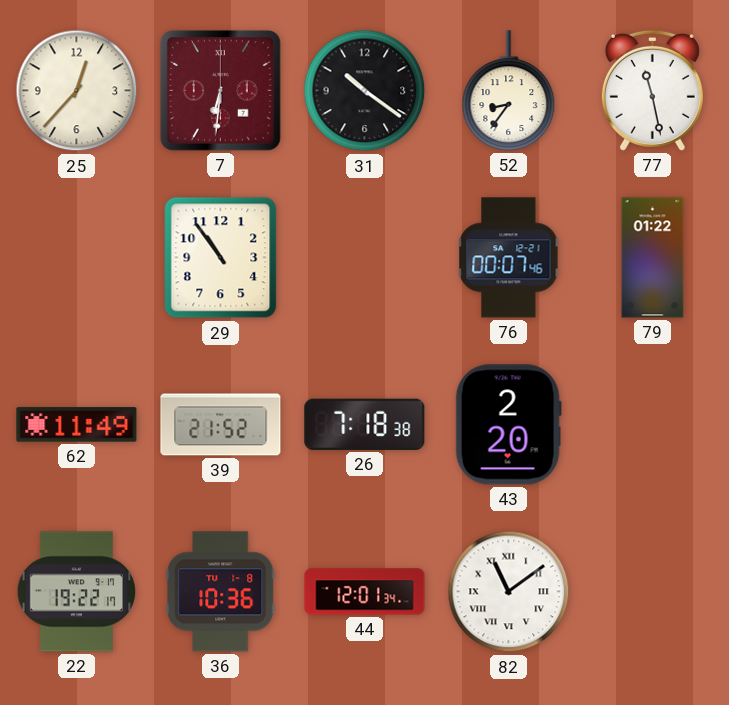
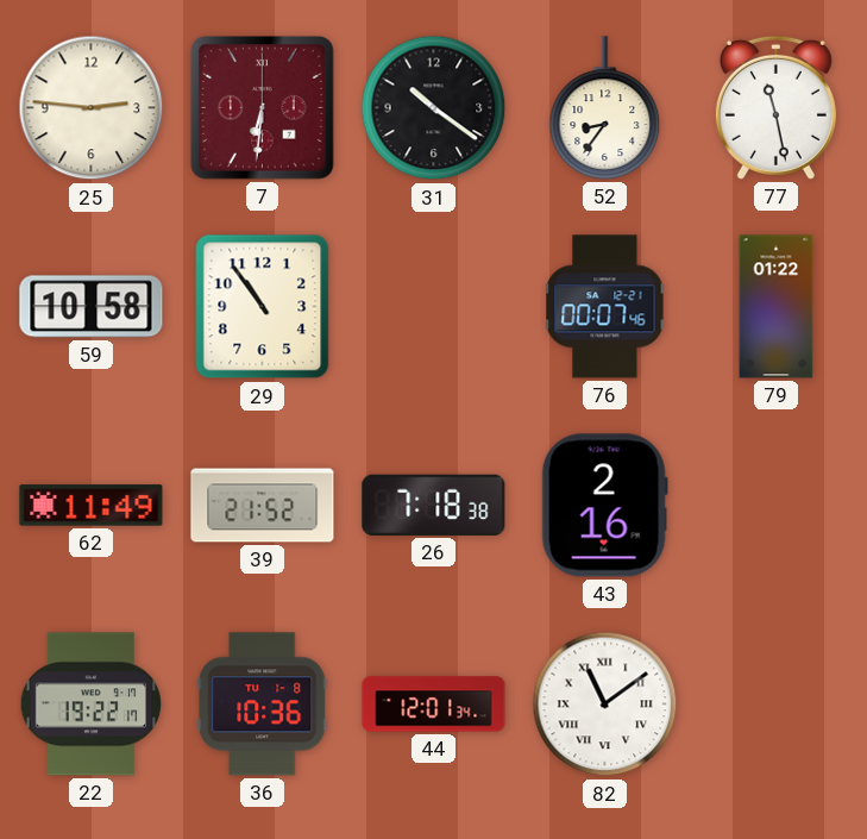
25: 12:37 -> 2:46 (92, 108)
59: none -> 10:58 (92, 307)
43: 2:20 -> 2:16 (604, 506)
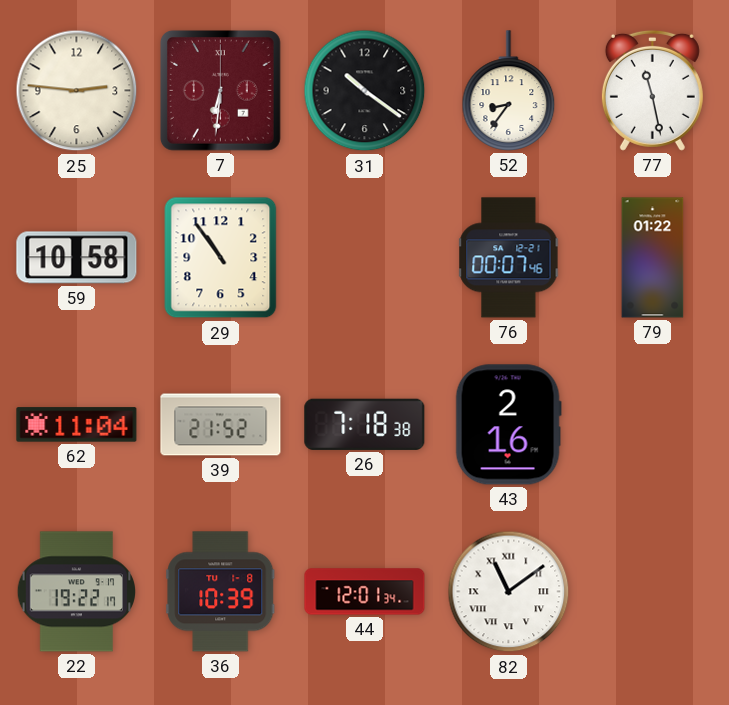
62: 11:49 -> 11:04 (77, 425)
36: 10:36 -> 10:39 (221, 592)
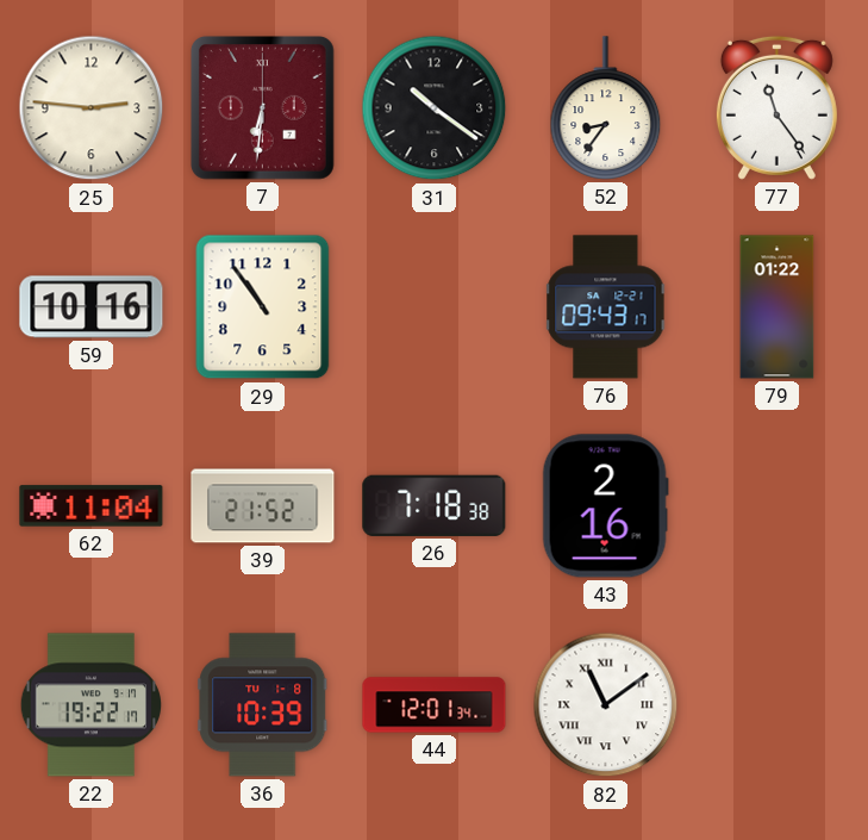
77: 11:28 -> 11:24 (776, 107)
59: 10:58 -> 10:16 (92, 307)
76: 00:07 -> 09:43 (606, 307)
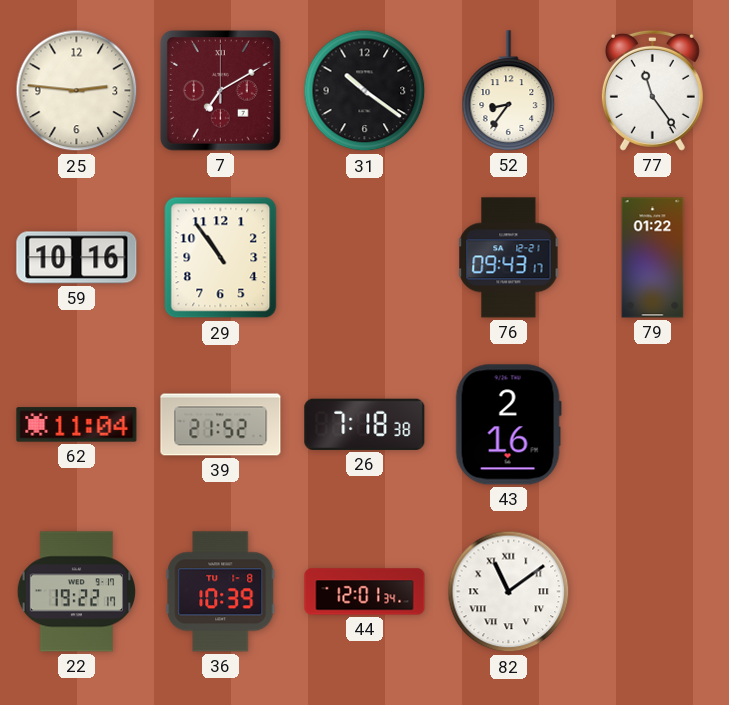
7: 6:31 -> 7:10 (221, 91)
